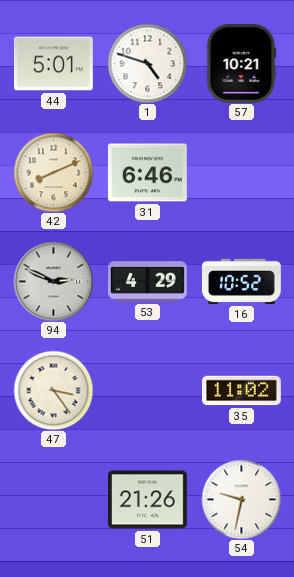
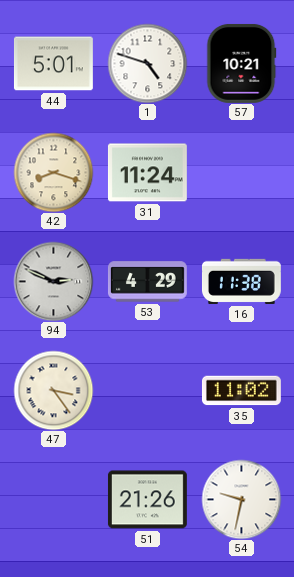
42: 8:11 -> 8:18 (53, 172)
31: 6:46 -> 11:24 (147, 173)
16: 10:52 -> 11:38 (241, 281)
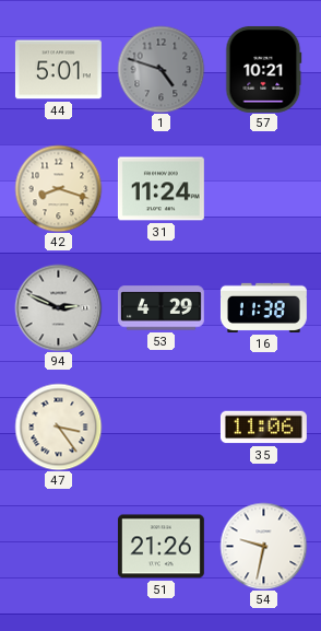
1 dial: white -> grey (160, 69)
35: 11:02 -> 11:06 (263, 428)
